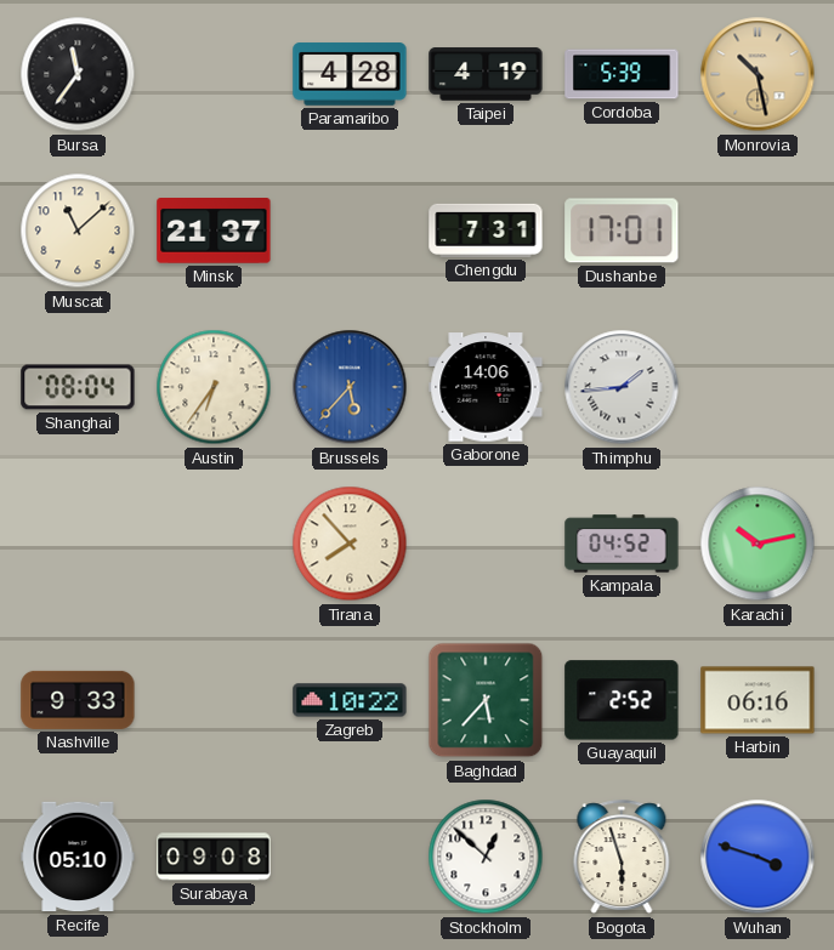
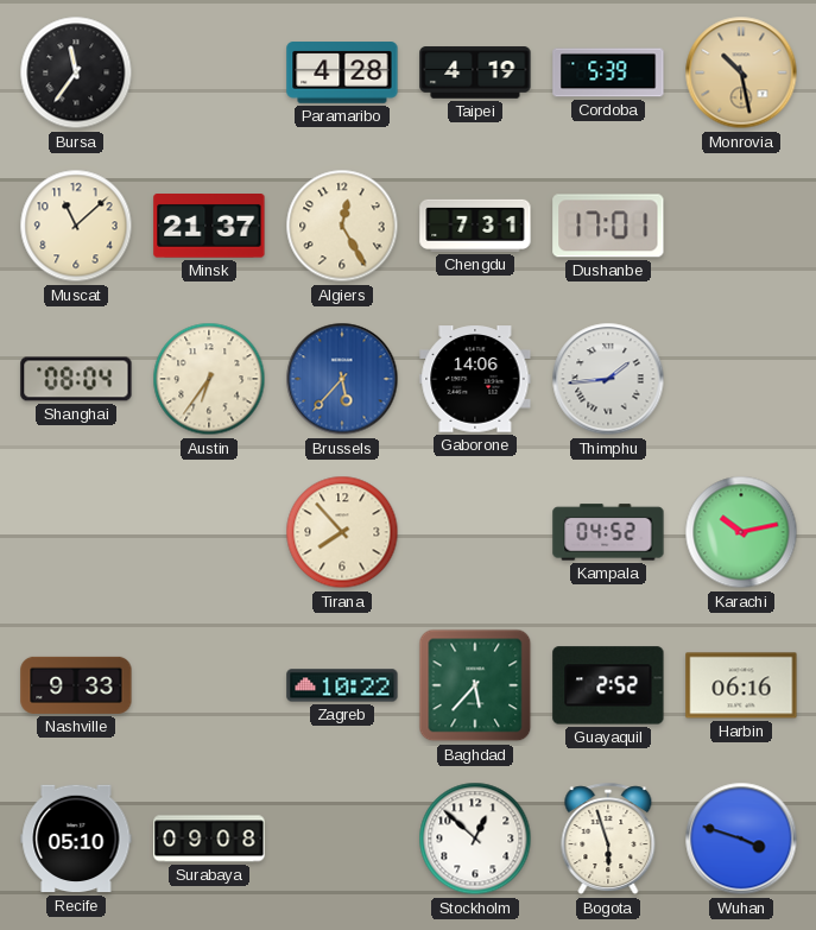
Algiers: none -> 12:25 (342, 226)
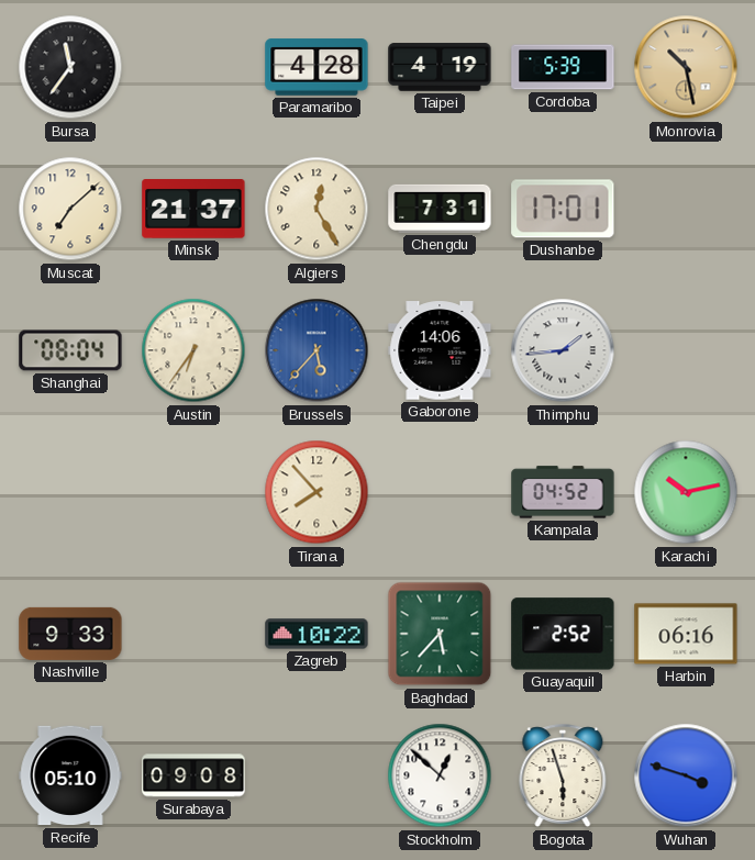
Muscat: 11:08 -> 7:08 (70, 209)
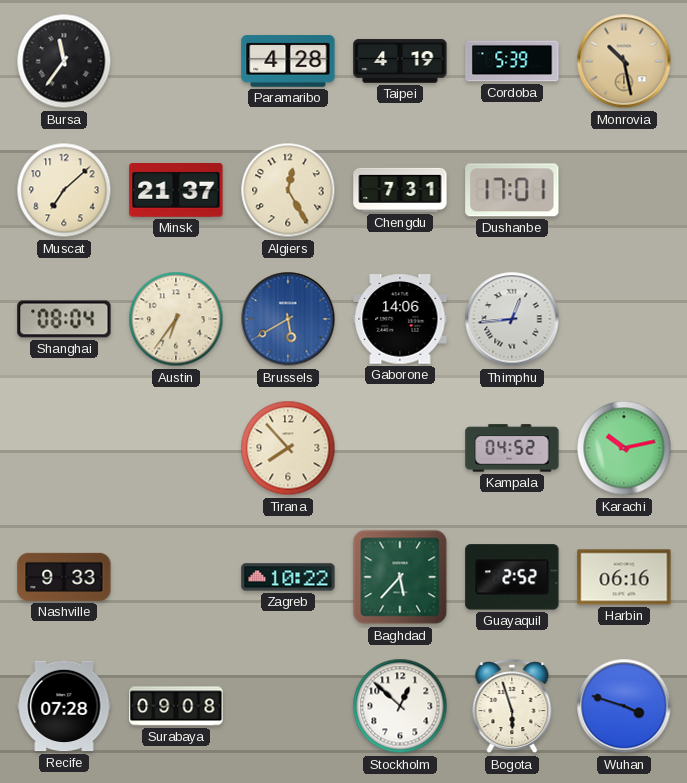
Brussels: 5:37 -> 5:40 (288, 319)
Thimphu: 1:44 -> 12:44 (512, 319)
Recife: 05:10 -> 07:28 (64, 706)
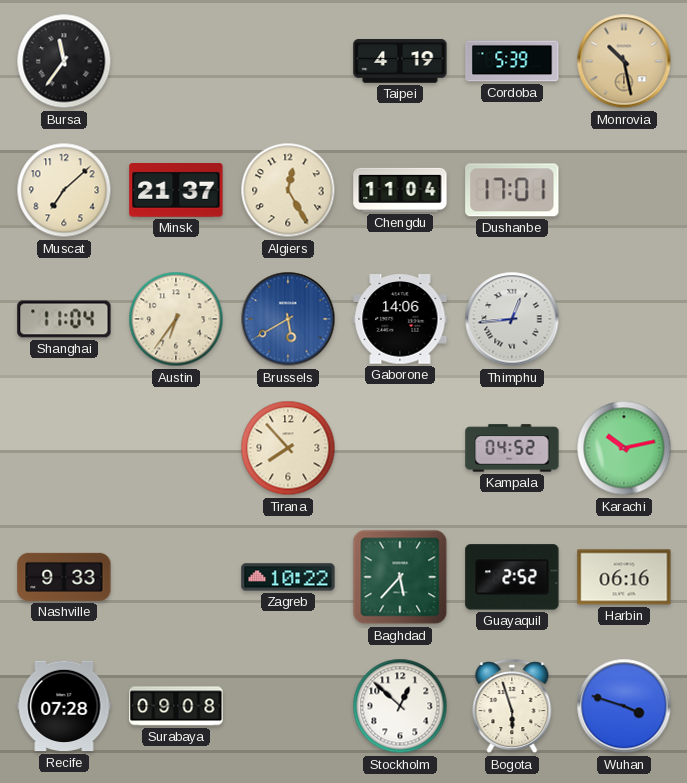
Paramaribo: 4:28 -> none (288, 61)
Chengdu: 7:31 -> 11:04 (400, 190)
Shanghai: 08:04 -> 11:04 (64, 319)
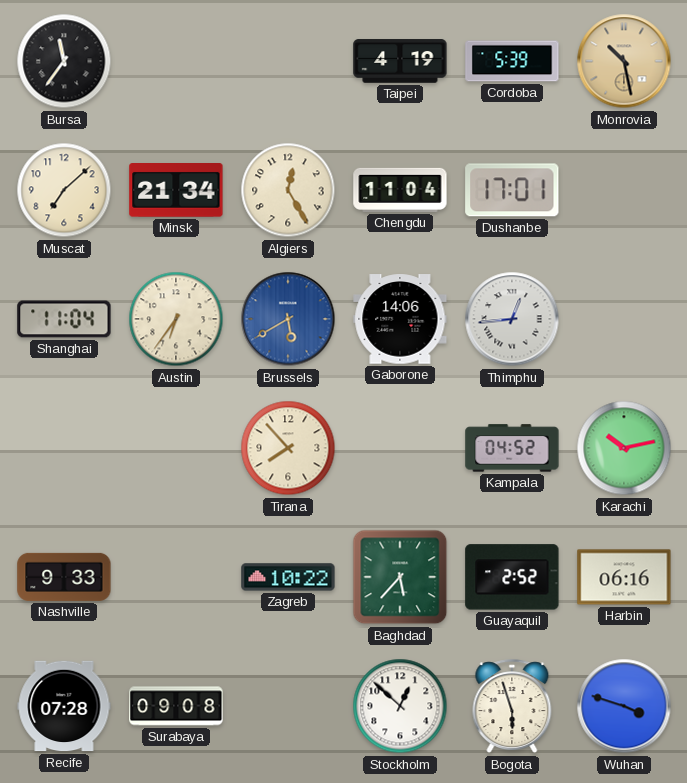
Minsk: 21:37 -> 21:34 (176, 191)
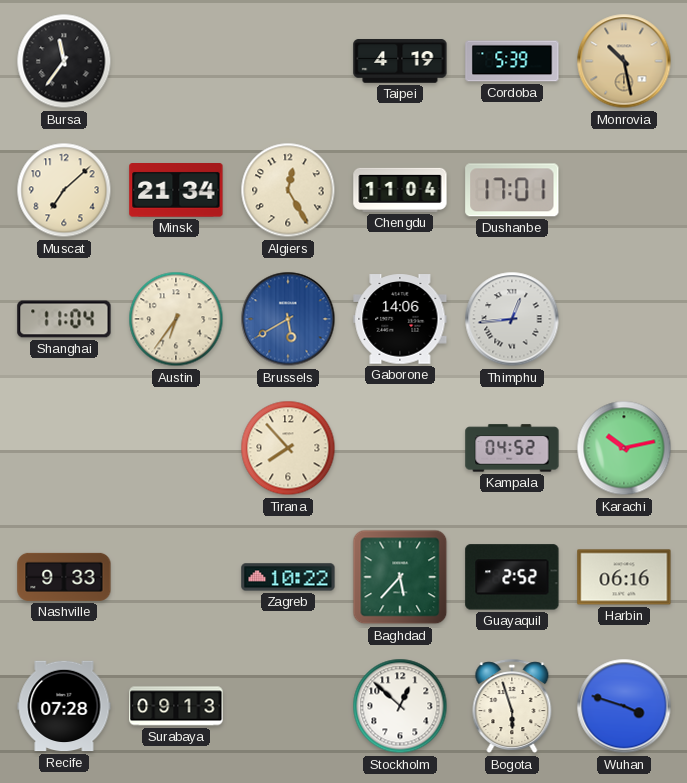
Surabaya: 09:08 -> 09:13 (176, 706)
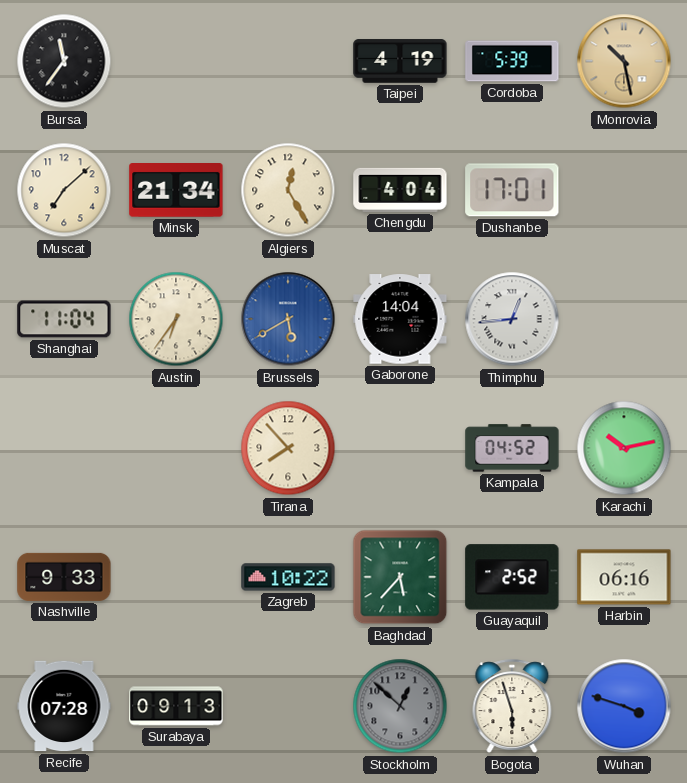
Chengdu: 11:04 -> 4:04 (400, 190)
Gaborone: 14:06 -> 14:04 (400, 319)
Stockholm dial: white -> grey (400, 706)
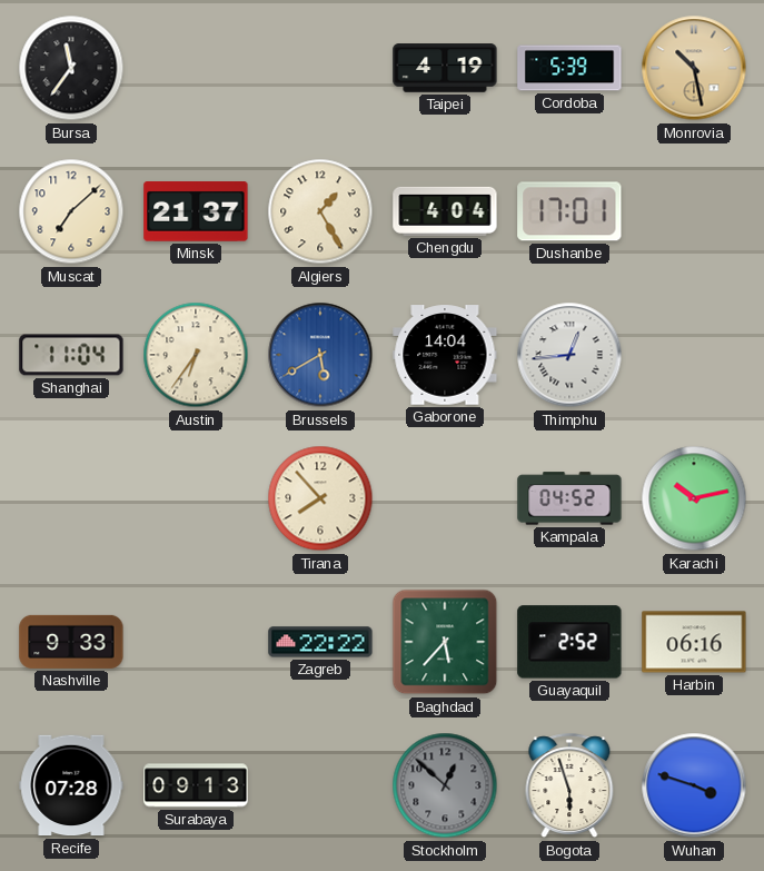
Minsk: 21:34 -> 21:37 (196, 212)
Algiers: 12:25 -> 1:25 (320, 211)
Zagreb: 10:22 -> 22:22 (320, 642)
